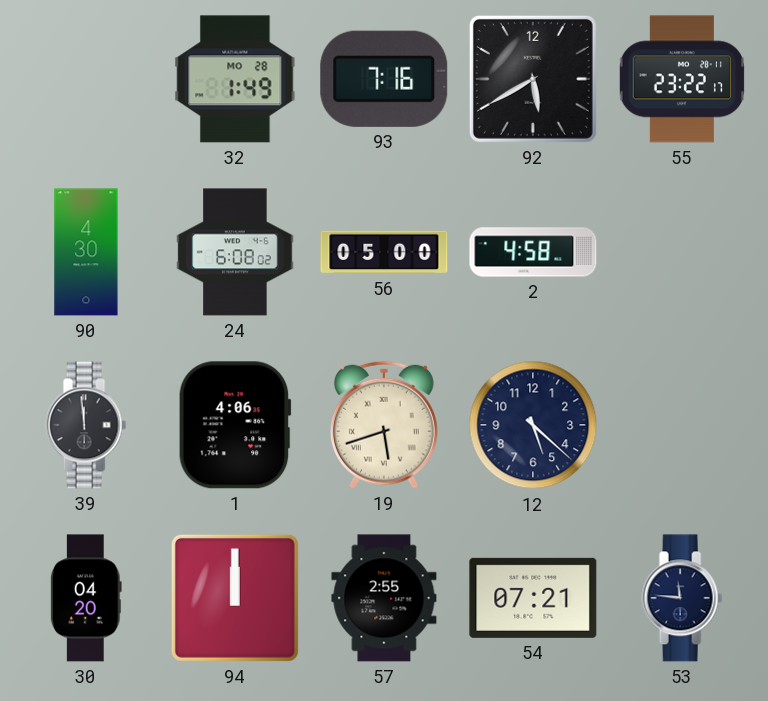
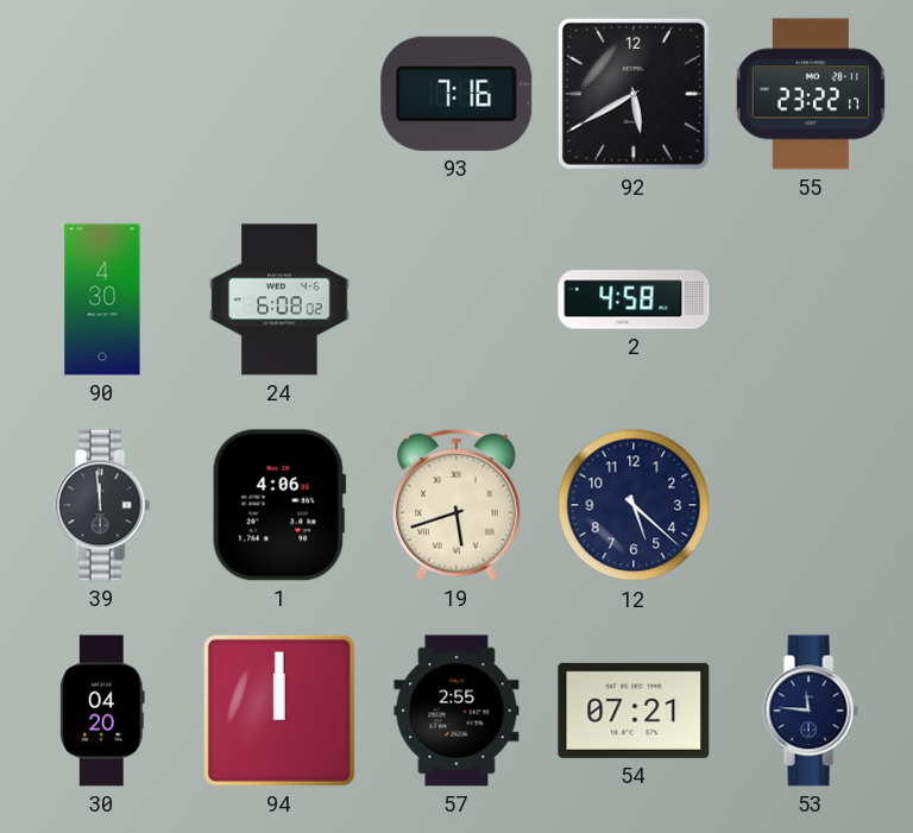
32: 1:49 -> none (235, 79)
56: 05:00 -> none (384, 252)
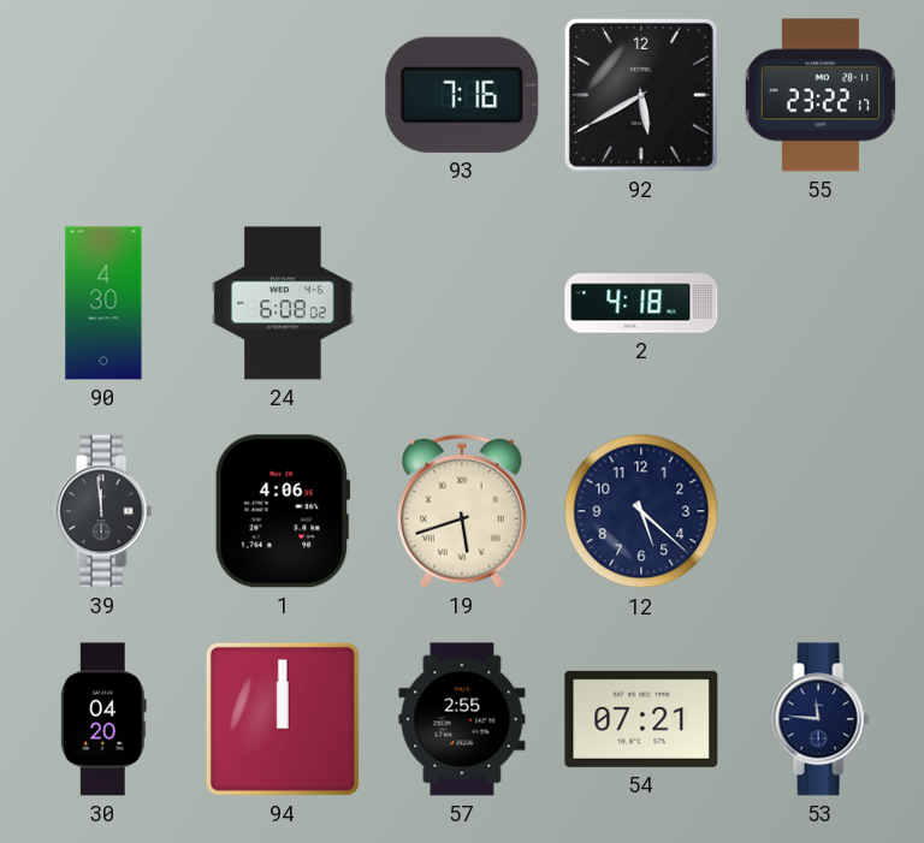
2: 4:58 -> 4:18 (641, 303)
